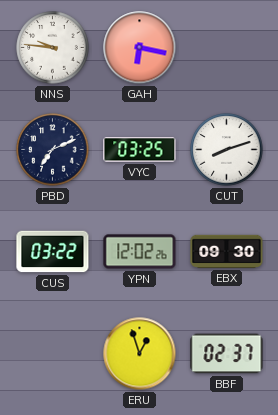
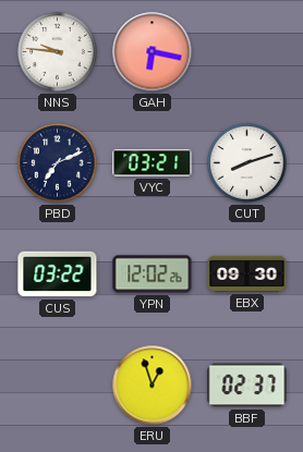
VYC: 03:25 -> 03:21 (153, 163)
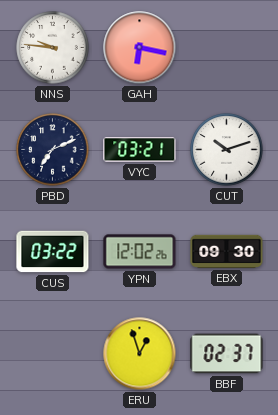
CUT: 8:12 -> 10:12 (227, 150)
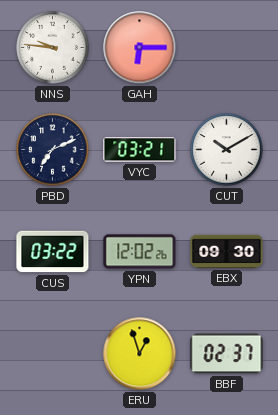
GAH: 6:17 -> 6:15 (140, 48)
CUT: 10:12 -> 10:10 (227, 150)
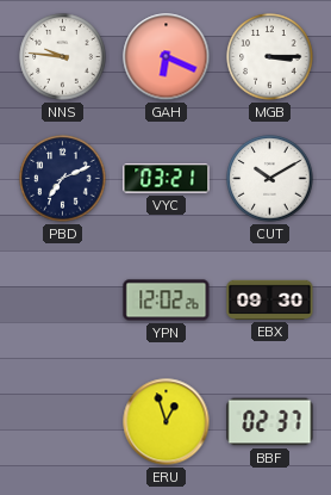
GAH: 6:15 -> 6:19 (167, 57)
MGB: none -> 3:15 (270, 57)
CUS: 03:22 -> none (53, 252)
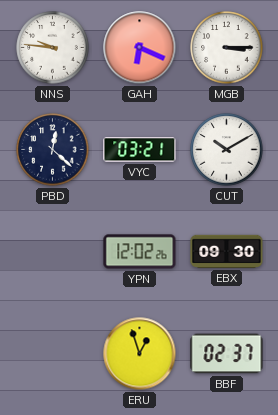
PBD: 7:11 -> 12:22 (53, 150)
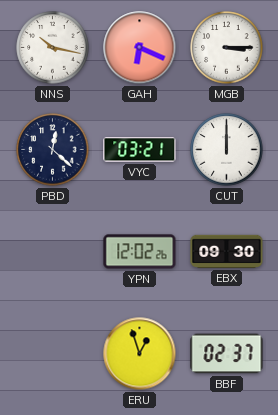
NNS: 9:46 -> 10:17 (53, 48)
CUT: 10:10 -> 12:00 (227, 150)
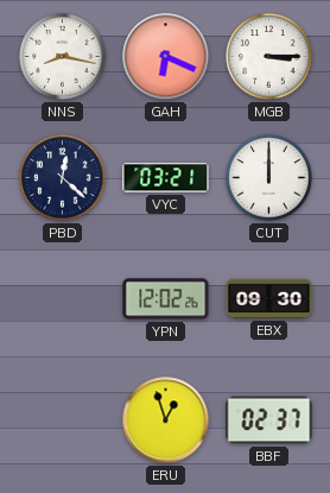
NNS: 10:17 -> 8:17 (63, 57)
